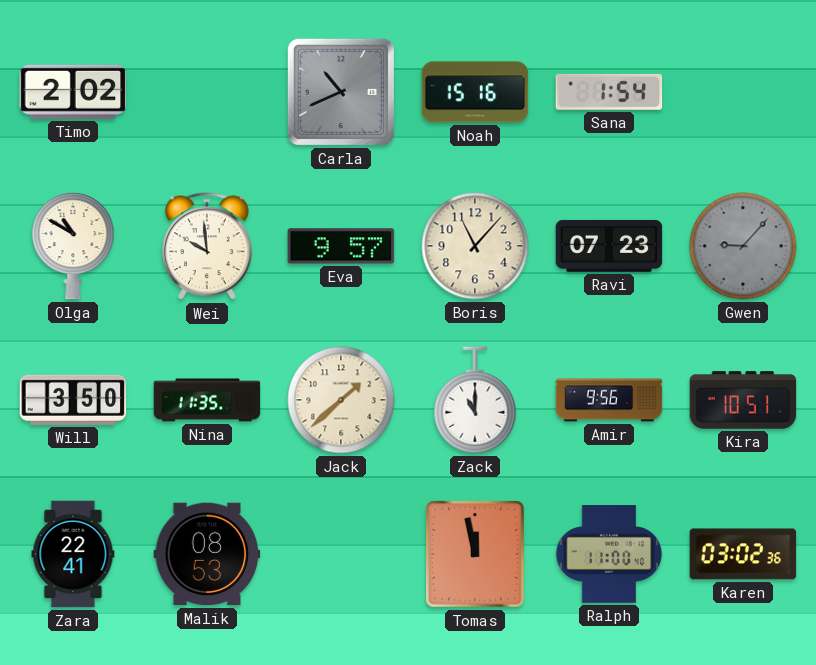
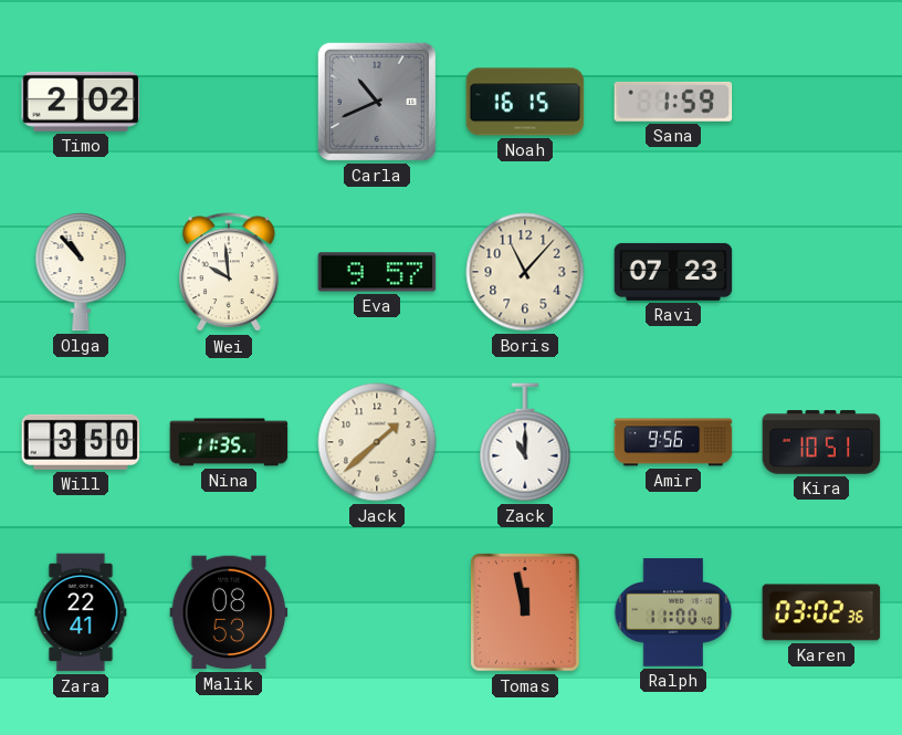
Noah: 15:16 -> 16:15 (525, 102)
Sana: 1:54 -> 1:59 (673, 102)
Olga: 10:50 -> 10:53 (81, 272)
Gwen: 9:07 -> none (743, 246)
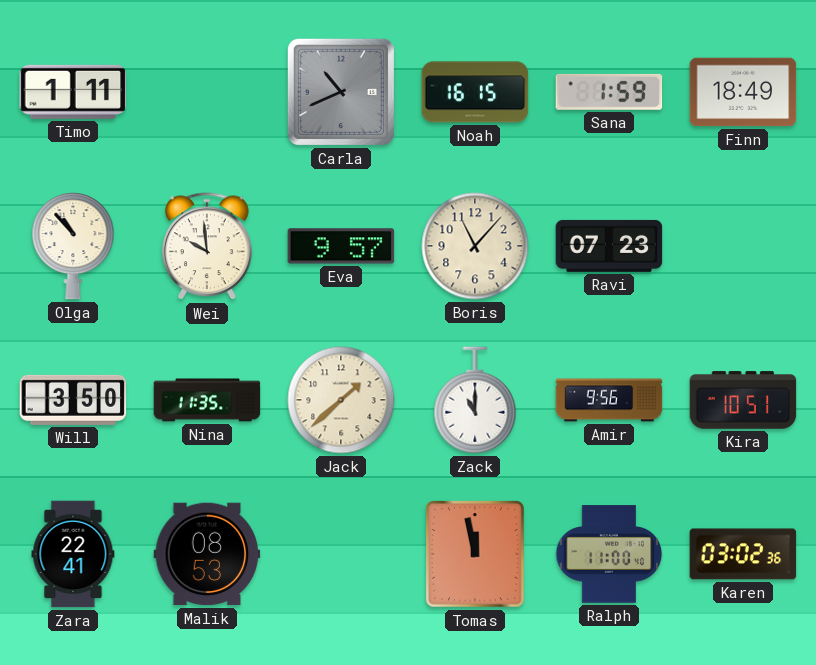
Timo: 2:02 -> 1:11 (73, 92)
Finn: none -> 18:49 (743, 92)
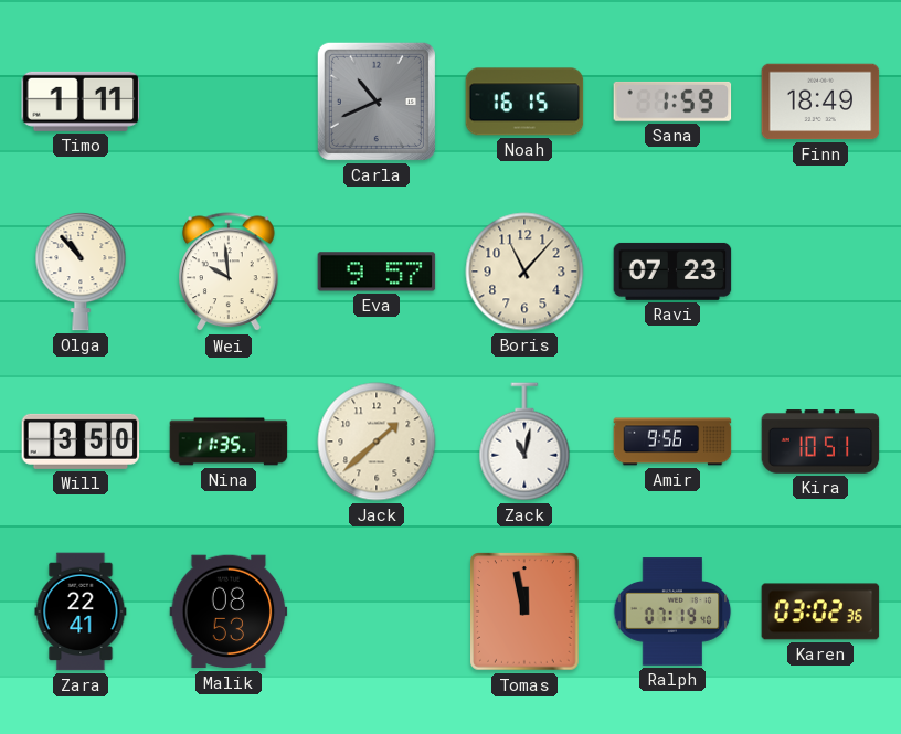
Zack: 11:00 -> 11:02 (524, 442)
Ralph: 11:00 -> 07:19 (672, 611)
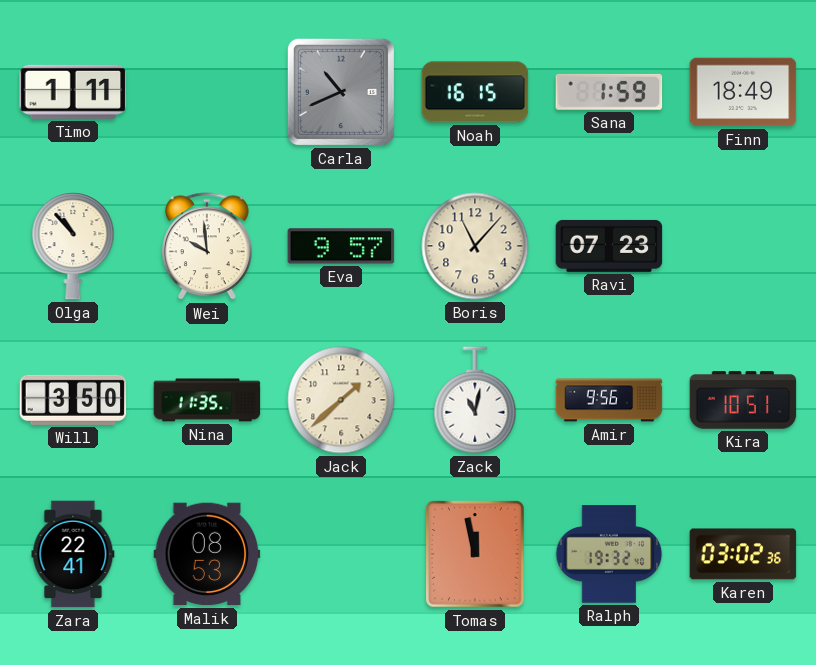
Ralph: 07:19 -> 19:32 (609, 554)
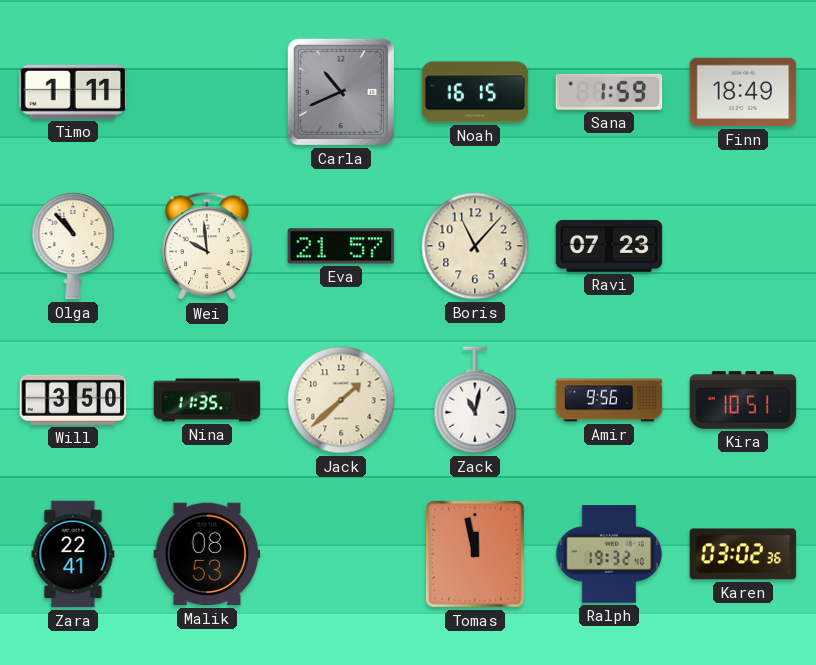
Eva: 9:57 -> 21:57 (341, 246)
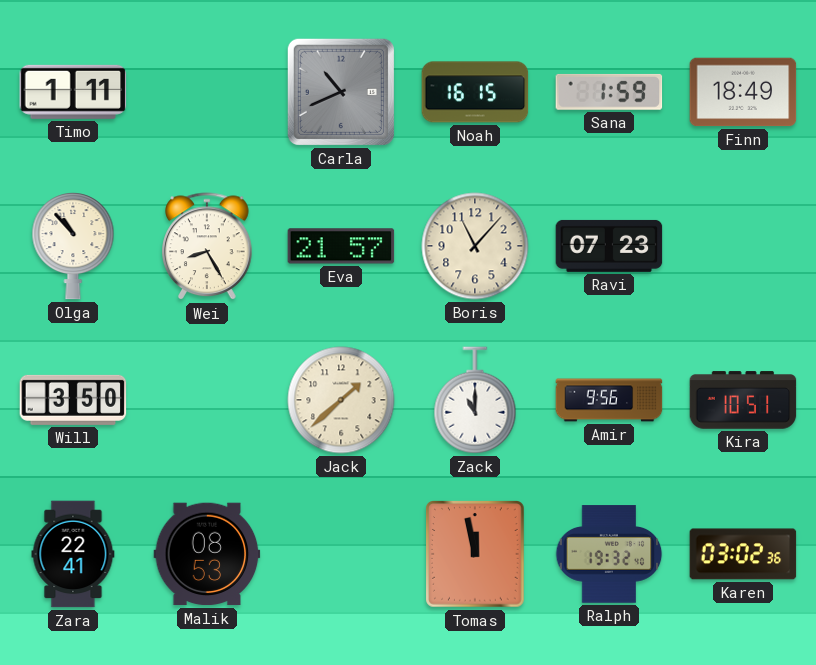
Wei: 9:59 -> 8:25 (208, 247)
Nina: 11:35 -> none (207, 400)
Zack: 11:02 -> 11:00 (475, 400)
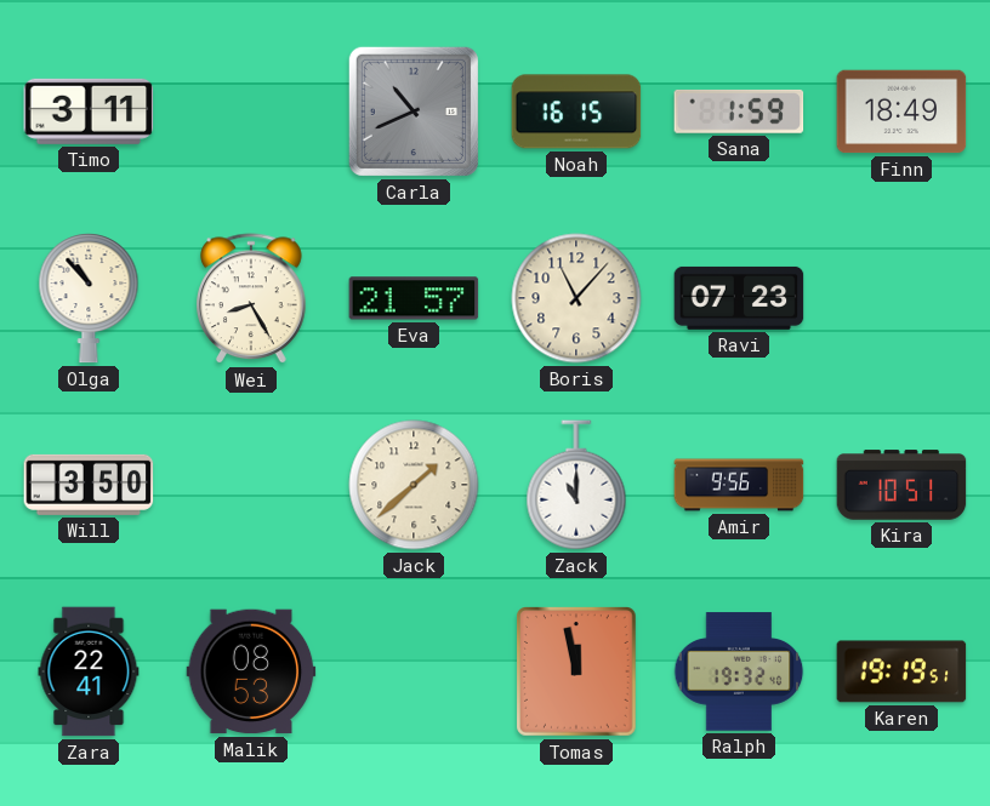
Timo: 1:11 -> 3:11 (89, 112)
Karen: 03:02 -> 19:19 (901, 671)
